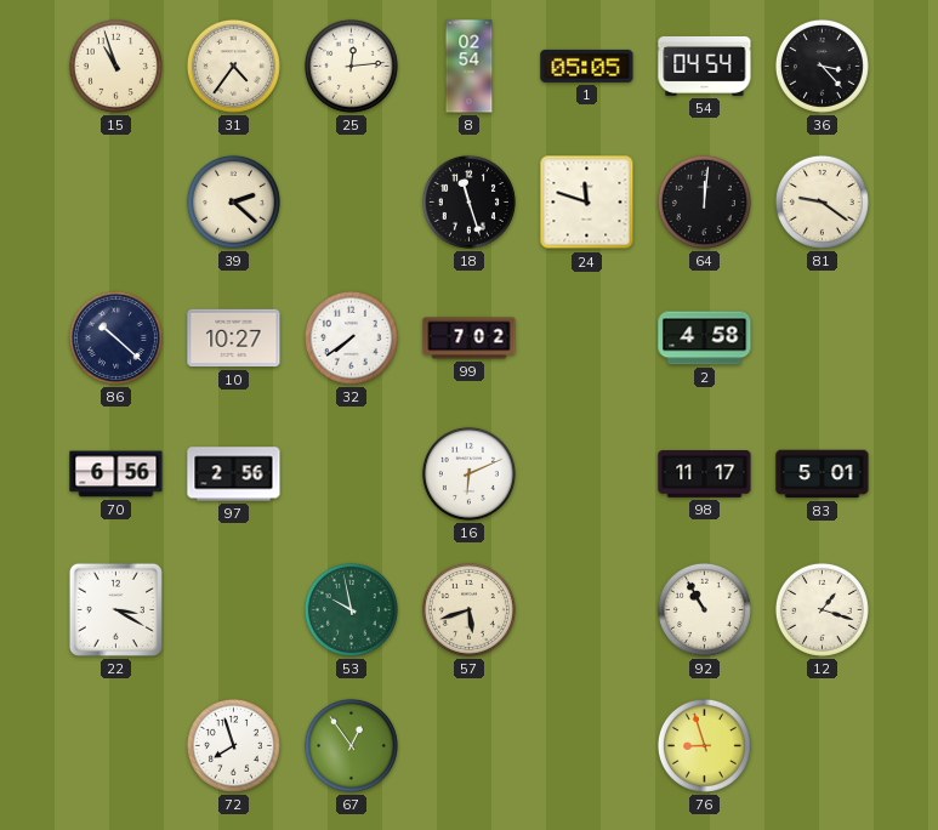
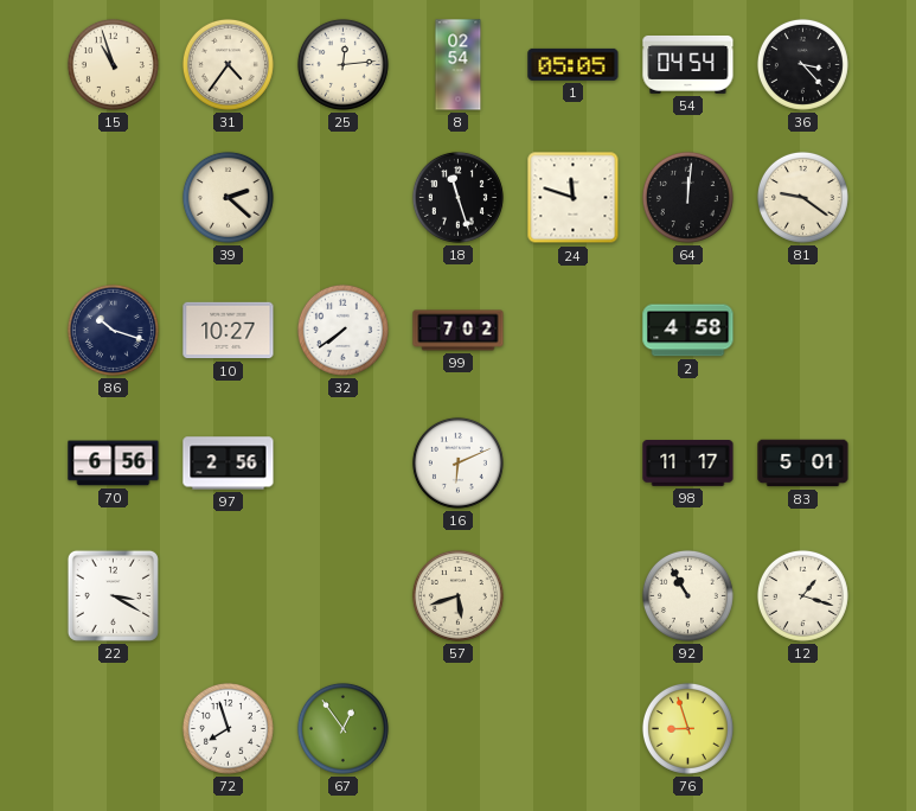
86: 10:22 -> 10:18 (113, 330)
53: 9:58 -> none (351, 609)
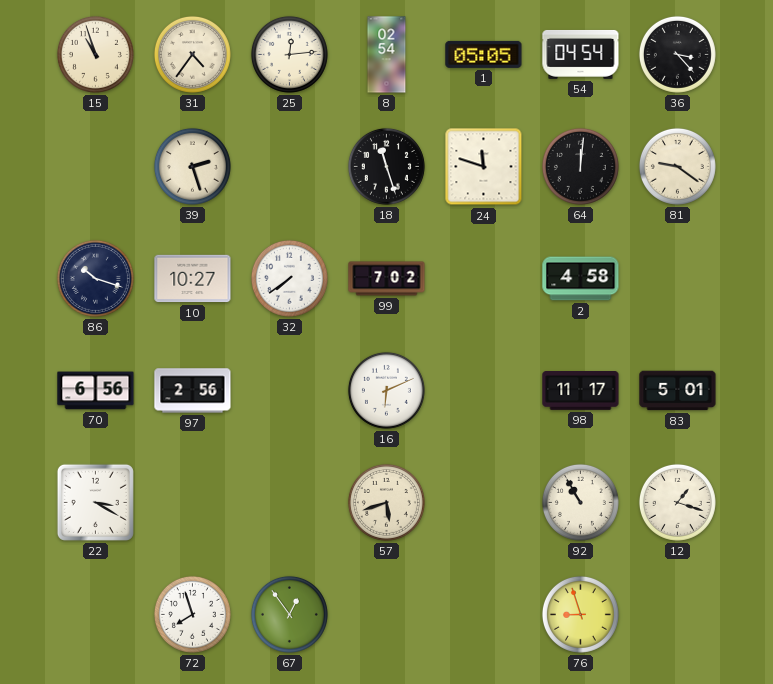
39: 2:22 -> 2:27 (192, 166)
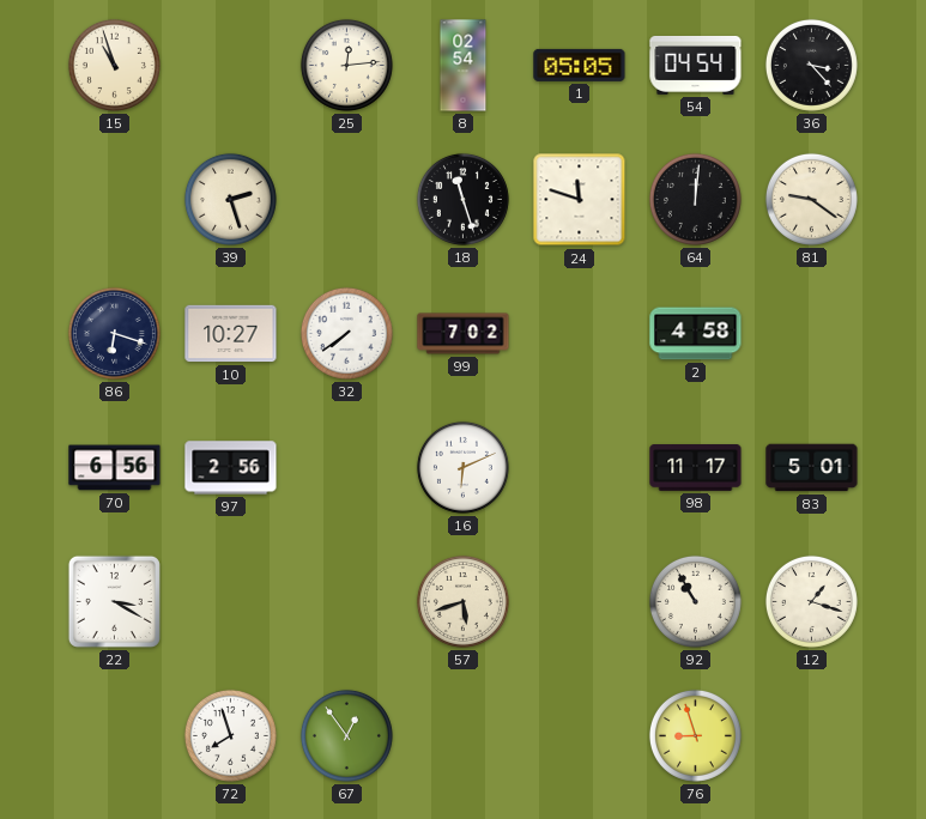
31: 4:36 -> none (192, 54)
86: 10:18 -> 6:18 (114, 333)
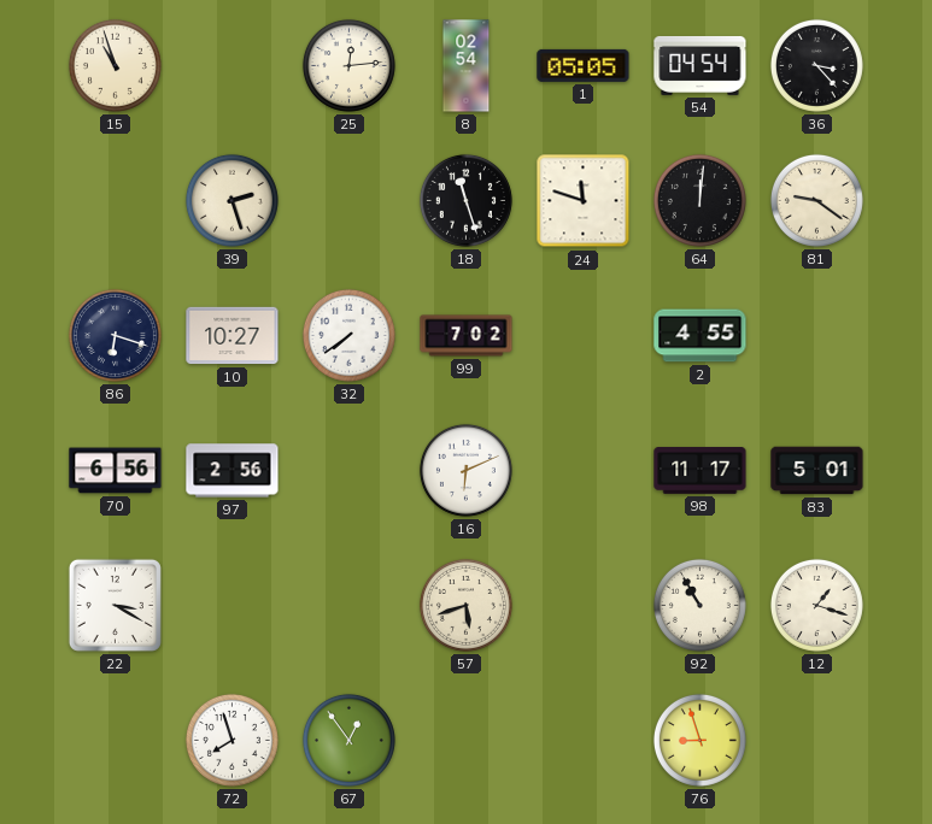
2: 4:58 -> 4:55 (701, 336)
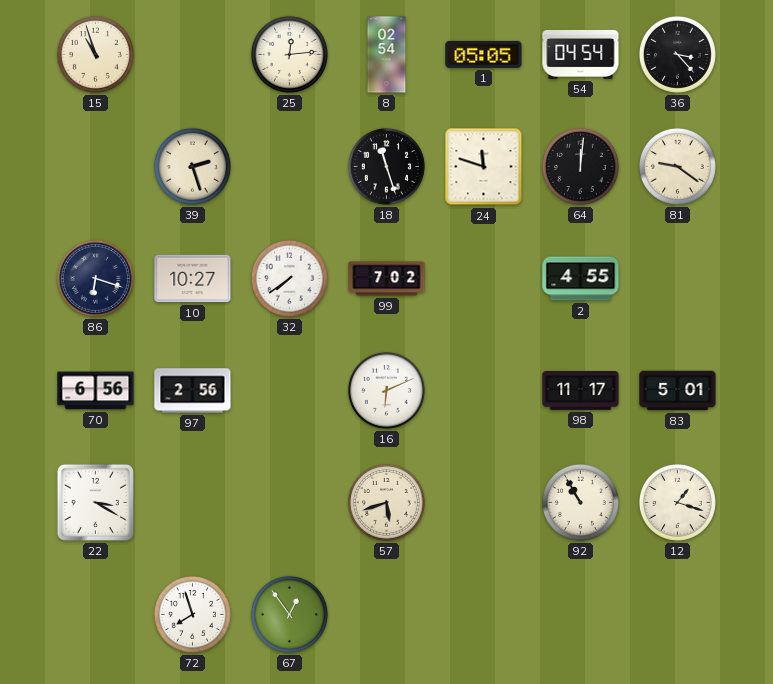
76: 8:57 -> none (699, 740)
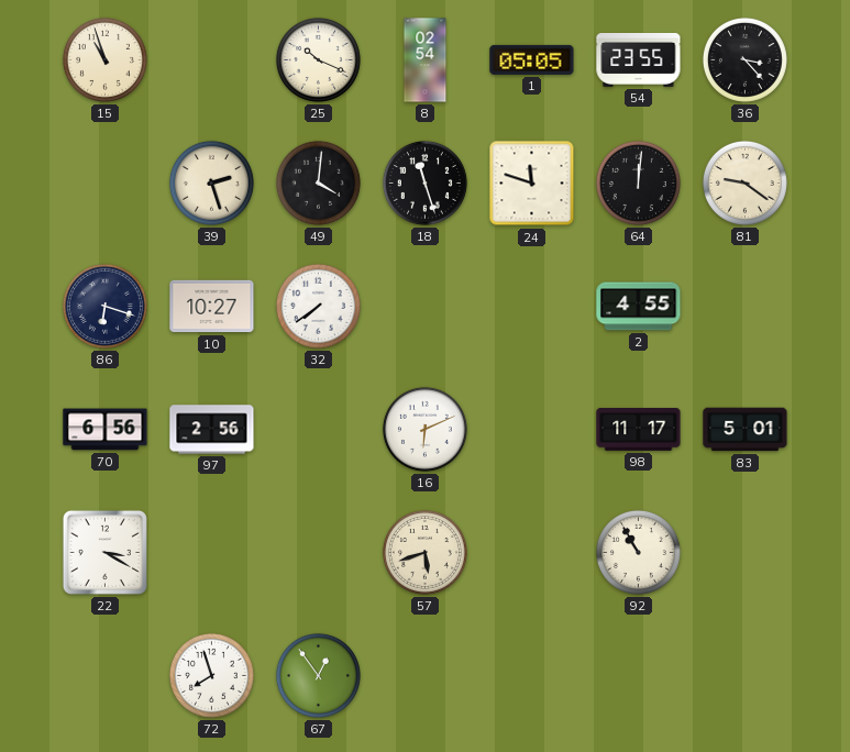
25: 12:14 -> 10:19 (318, 59)
54: 04:54 -> 23:55 (639, 59)
49: none -> 4:01 (318, 183)
99: 7:02 -> none (387, 279)
12: 1:18 -> none (677, 502)
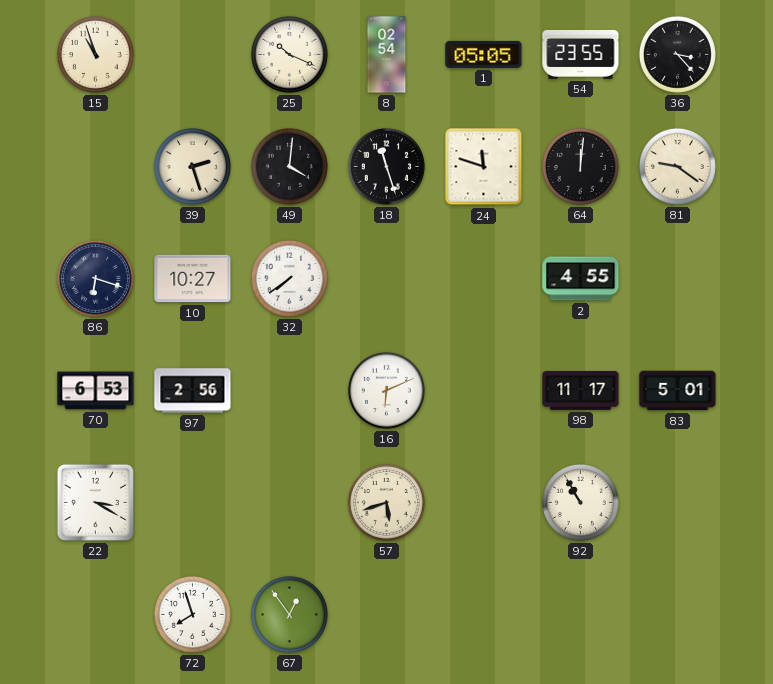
70: 6:56 -> 6:53 (96, 391)
